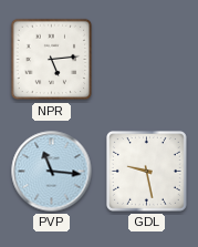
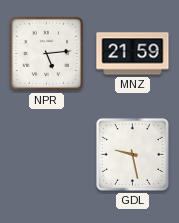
MNZ: none -> 21:59 (133, 54)
PVP: 11:16 -> none (52, 172)
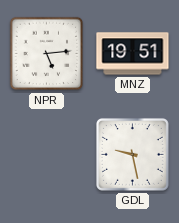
MNZ: 21:59 -> 19:51 (133, 54)
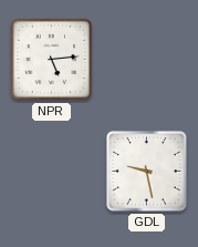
MNZ: 19:51 -> none (133, 54)
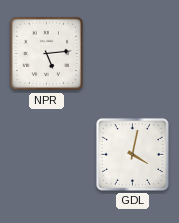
GDL: 9:28 -> 4:02 (132, 154)
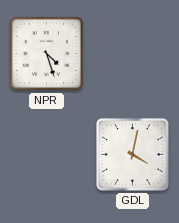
NPR: 5:14 -> 4:27 (47, 54)
